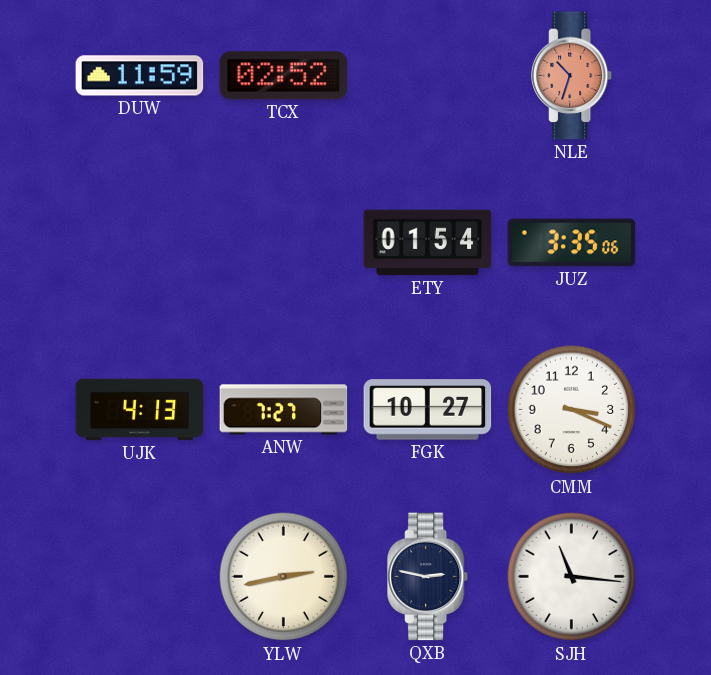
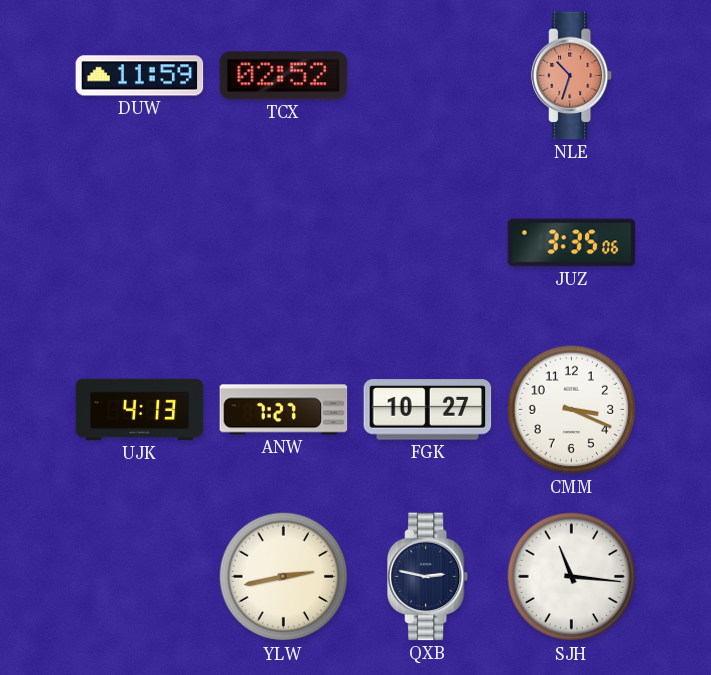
ETY: 01:54 -> none (428, 243)
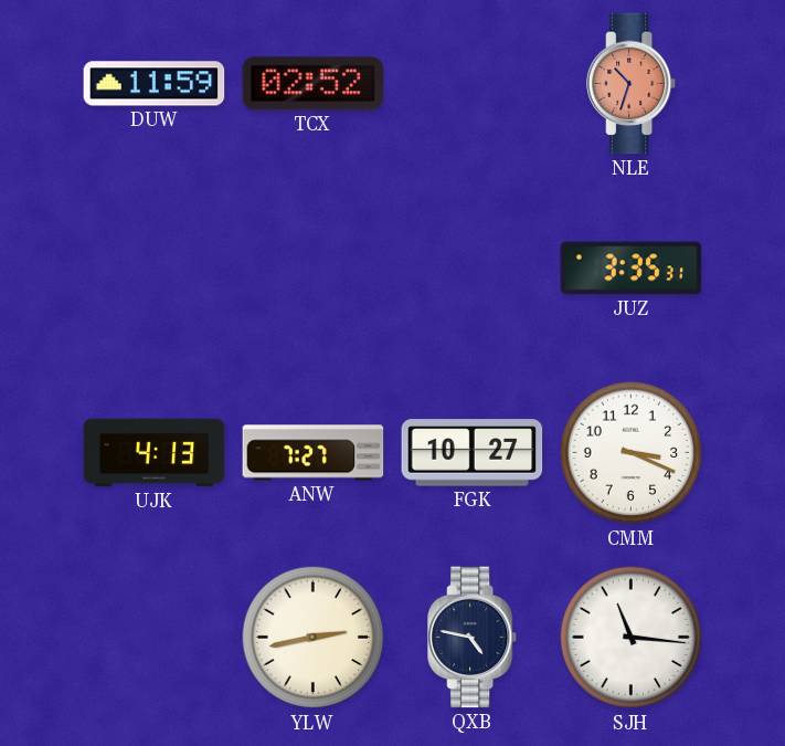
JUZ: 3:35:06 -> 3:35:31 (632, 269)
QXB: 2:47 -> 4:47 (473, 638)
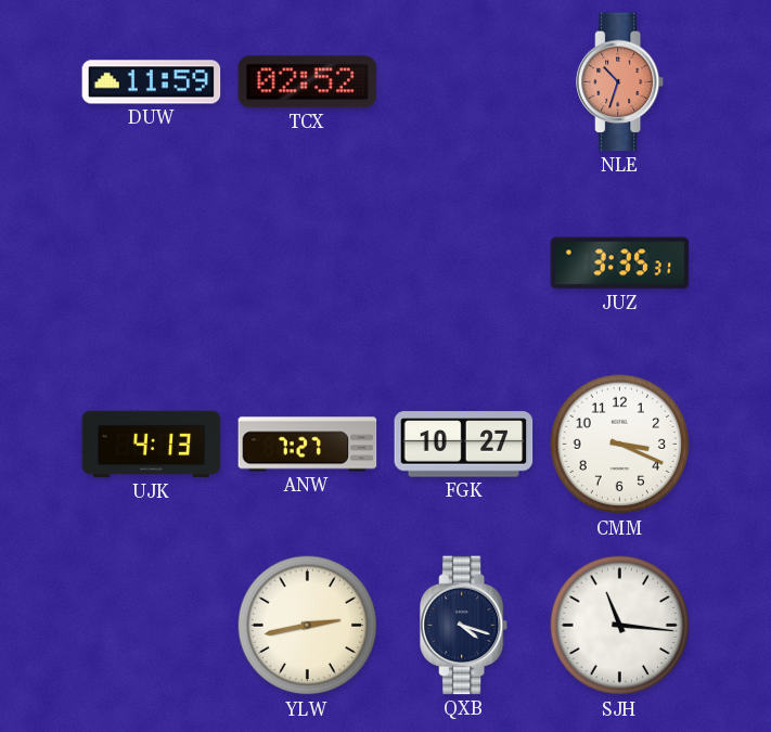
QXB: 4:47 -> 4:18 (464, 626)
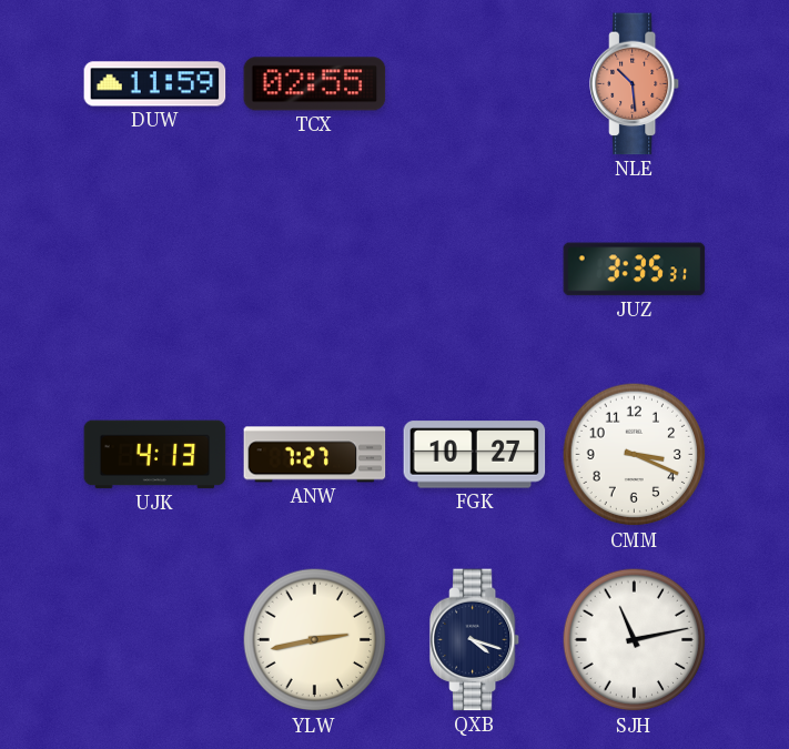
TCX: 02:52 -> 02:55 (315, 84)
NLE: 10:33 -> 10:29 (635, 84)
SJH: 11:16 -> 11:13 (635, 640)
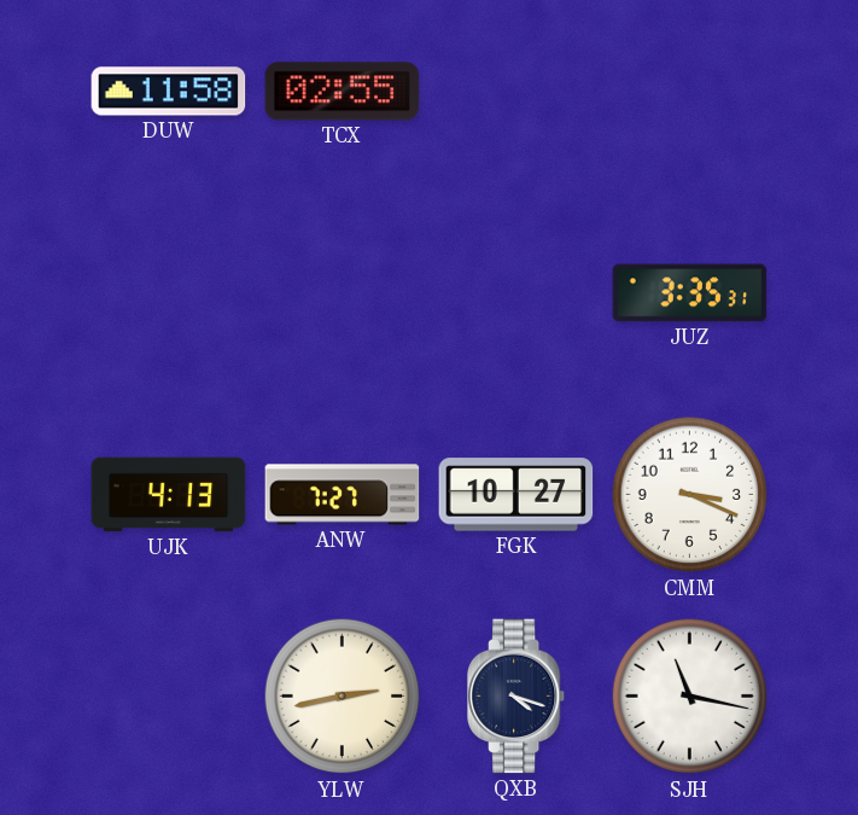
DUW: 11:59 -> 11:58 (169, 92)
NLE: 10:29 -> none (635, 84)
SJH: 11:13 -> 11:17 (690, 697)
